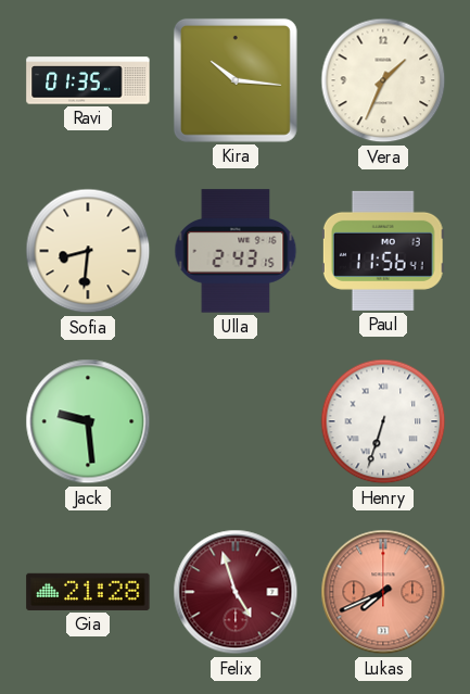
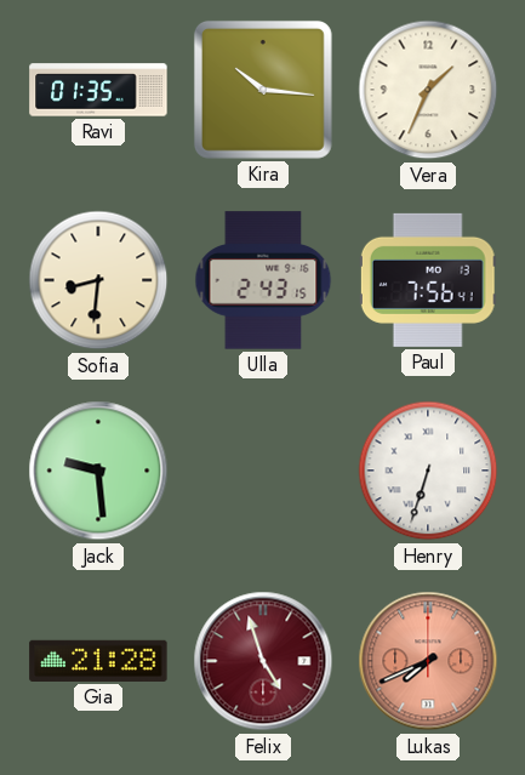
Paul: 11:56 -> 7:56 (428, 280)
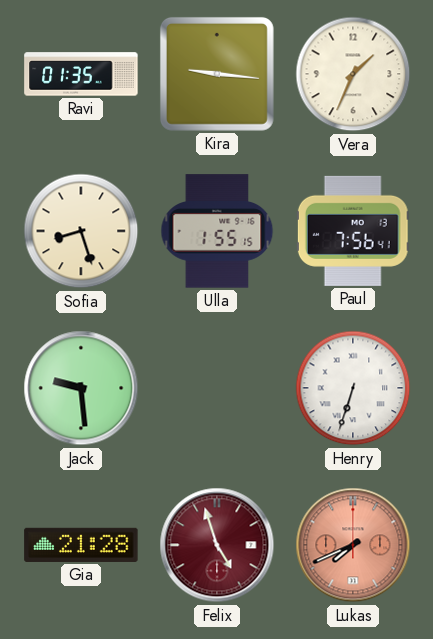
Kira: 10:16 -> 9:16 (217, 74)
Sofia: 8:31 -> 8:27 (81, 231)
Ulla: 2:43 -> 1:55 (217, 231)
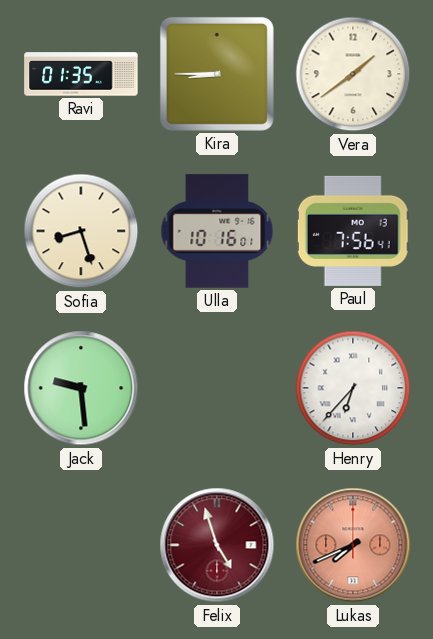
Kira: 9:16 -> 8:45 (217, 74)
Vera: 1:34 -> 1:39 (353, 74)
Ulla: 1:55 -> 10:16 (217, 231)
Henry: 6:33 -> 6:37 (353, 388)
Gia: 21:28 -> none (81, 545)
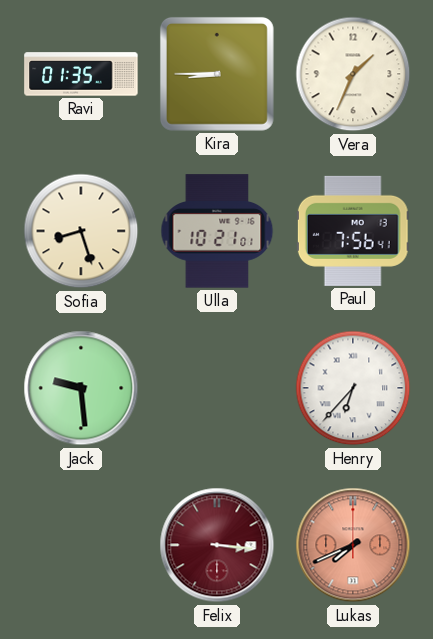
Vera: 1:39 -> 1:34 (353, 74)
Ulla: 10:16 -> 10:21 (217, 231)
Felix: 4:57 -> 3:16 (217, 545)
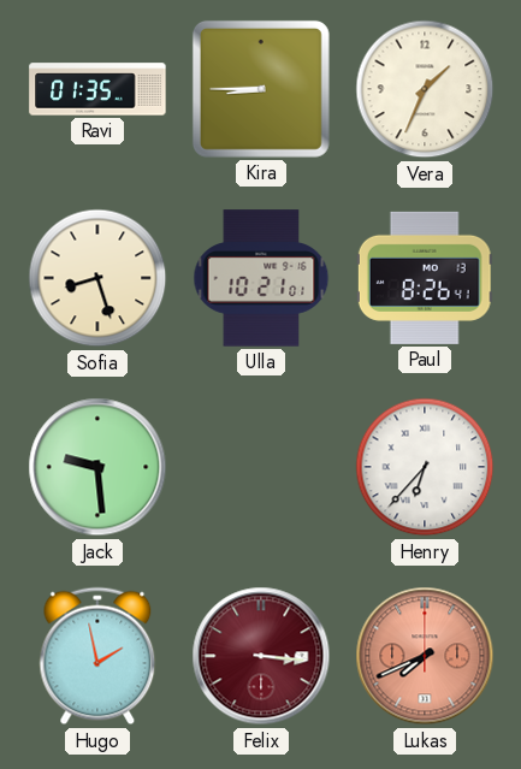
Paul: 7:56 -> 8:26 (425, 278)
Hugo: none -> 1:58 (97, 656)
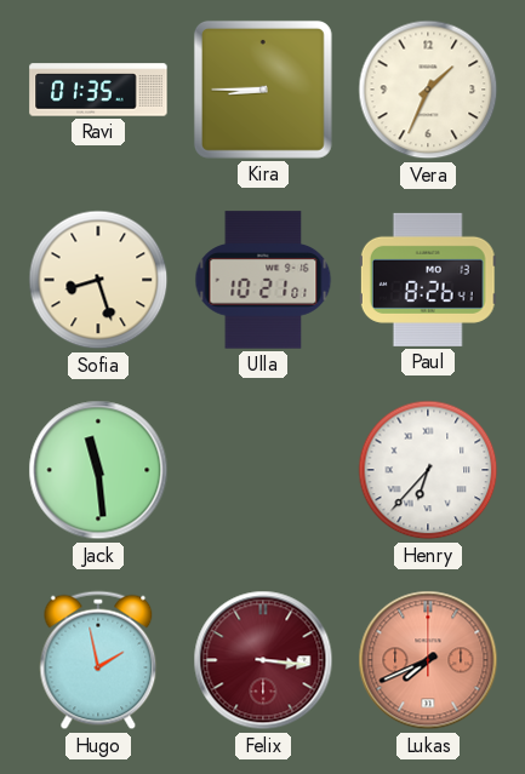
Jack: 9:29 -> 11:29 (98, 470)
